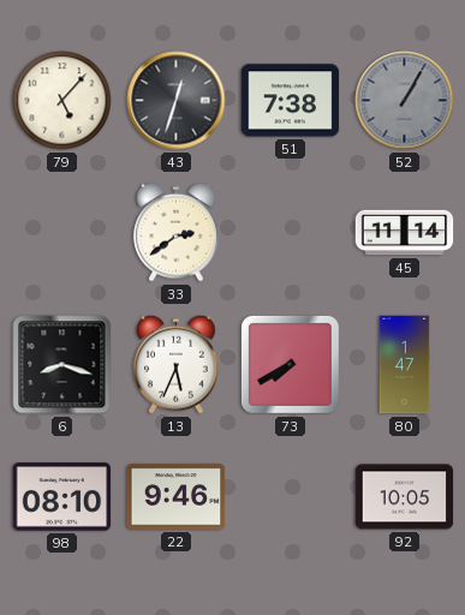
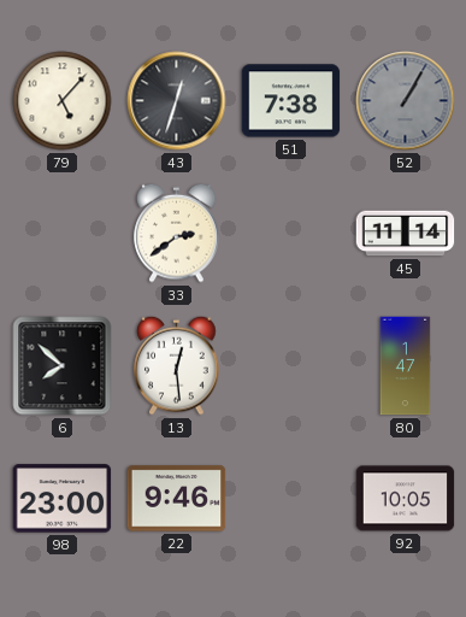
6: 8:18 -> 7:52 (63, 366)
13: 5:34 -> 12:29 (177, 365)
73: 7:40 -> none (290, 364)
98: 08:10 -> 23:00 (63, 499)
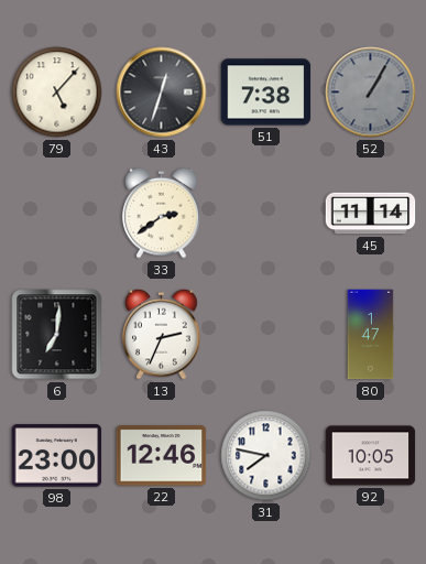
6: 7:52 -> 7:01 (57, 335)
13: 12:29 -> 2:34 (162, 334)
22: 9:46 -> 12:46 (162, 456)
31: none -> 7:47 (266, 456)
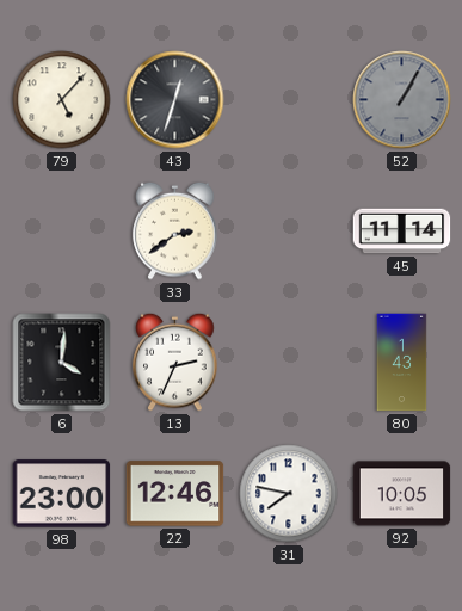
51: 7:38 -> none (266, 93)
6: 7:01 -> 4:01 (62, 363)
80: 1:47 -> 1:43 (402, 363)
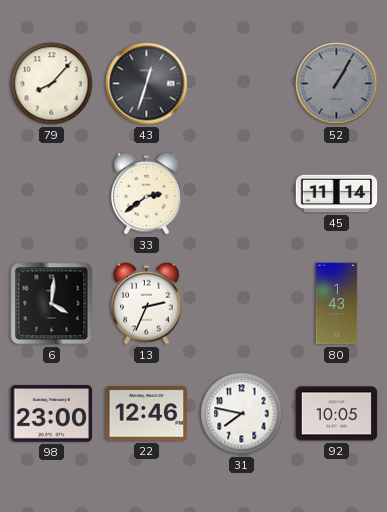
79: 5:07 -> 8:07 (52, 84)
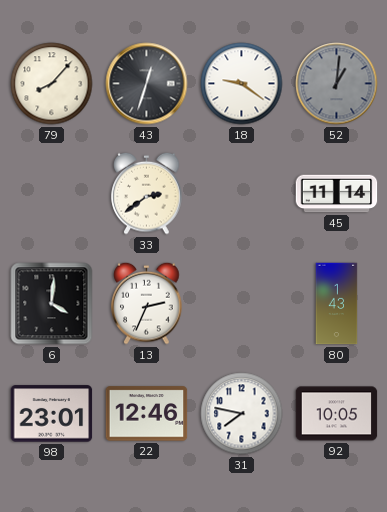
18: none -> 9:21 (242, 84)
52: 1:05 -> 1:01 (337, 84)
98: 23:00 -> 23:01 (52, 414)
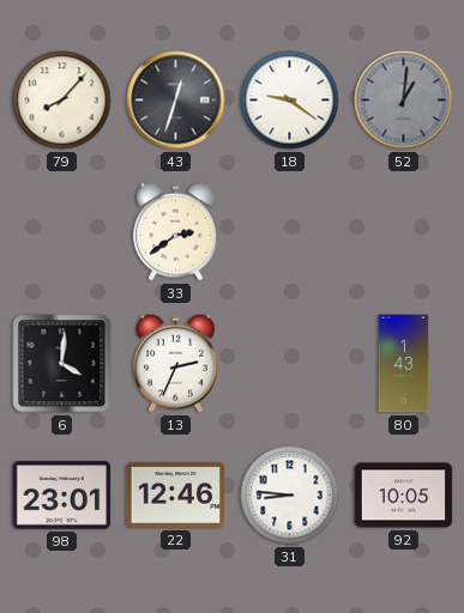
45: 11:14 -> none (337, 194)
31: 7:47 -> 8:46 (290, 496)
